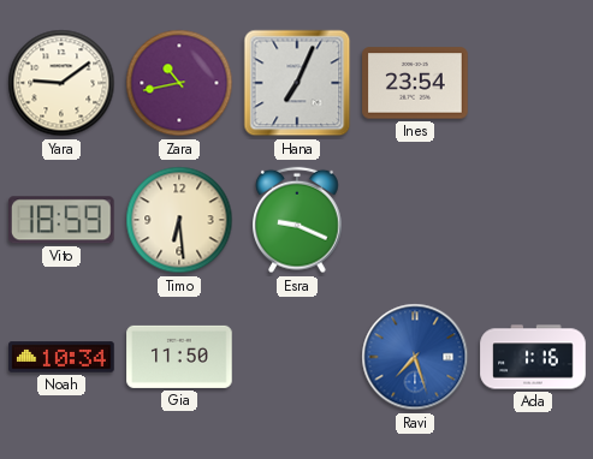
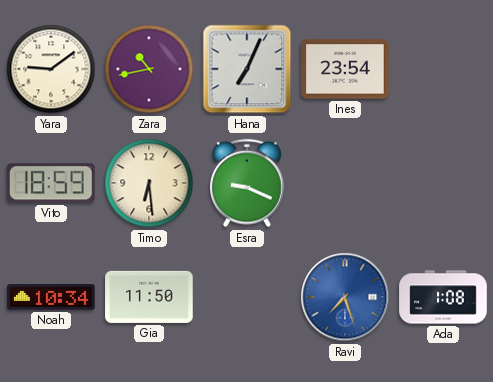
Ada: 1:16 -> 1:08 (443, 297)
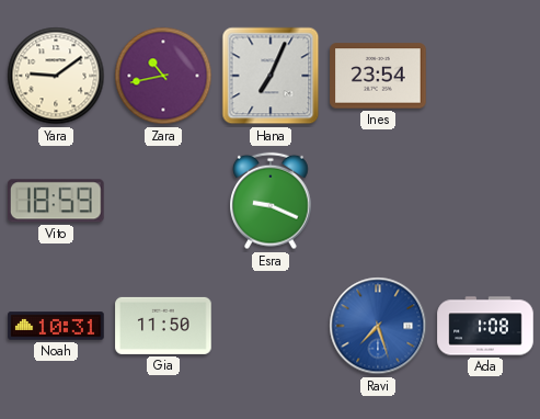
Timo: 6:29 -> none (149, 183)
Noah: 10:34 -> 10:31 (56, 326)
